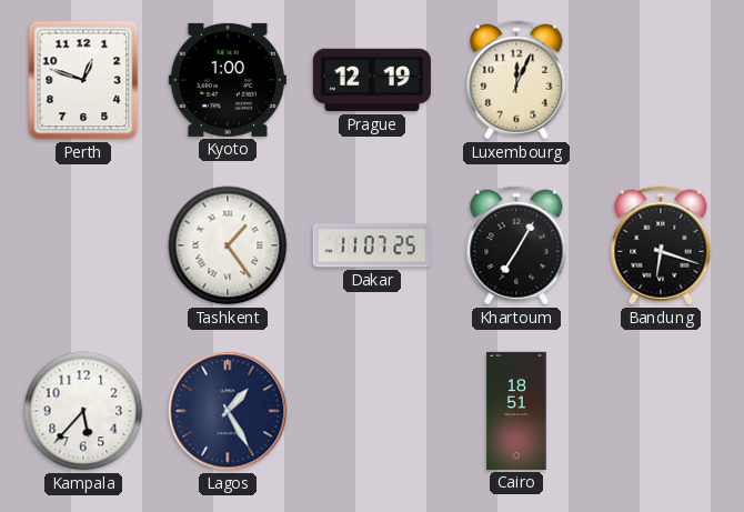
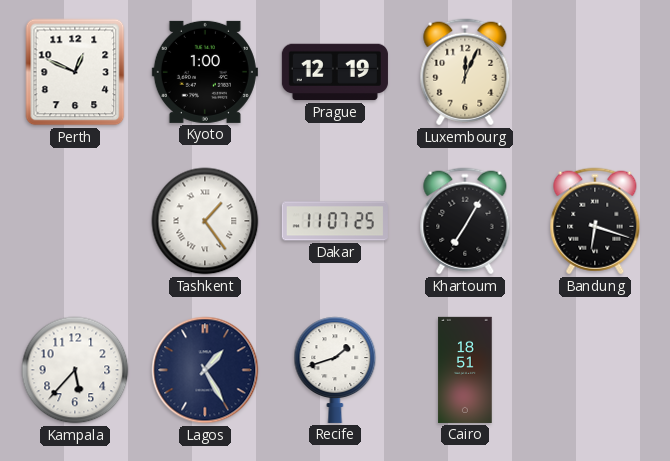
Perth: 12:48 -> 12:49 (75, 72)
Recife: none -> 1:42 (335, 370)
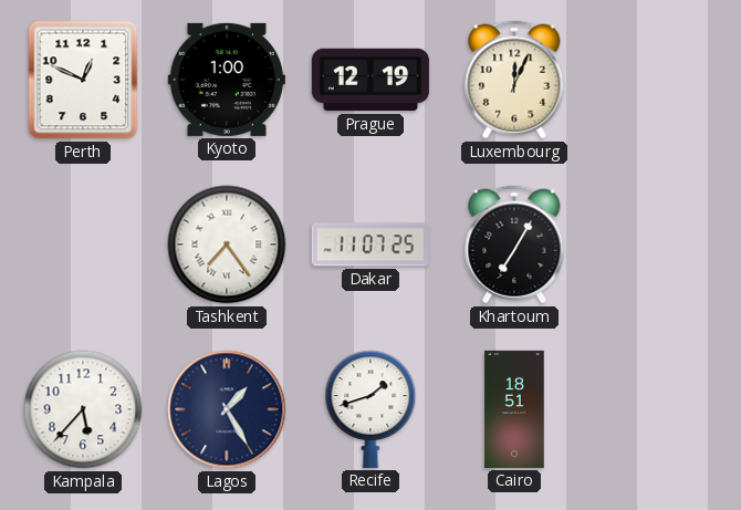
Tashkent: 1:24 -> 7:24 (227, 244)
Bandung: 6:18 -> none (595, 221)
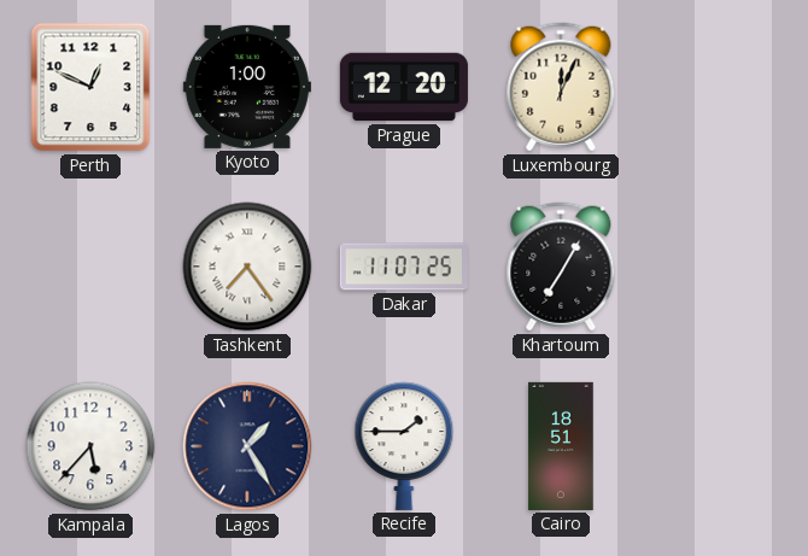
Prague: 12:19 -> 12:20 (404, 87)
Recife: 1:42 -> 1:45 (404, 446)
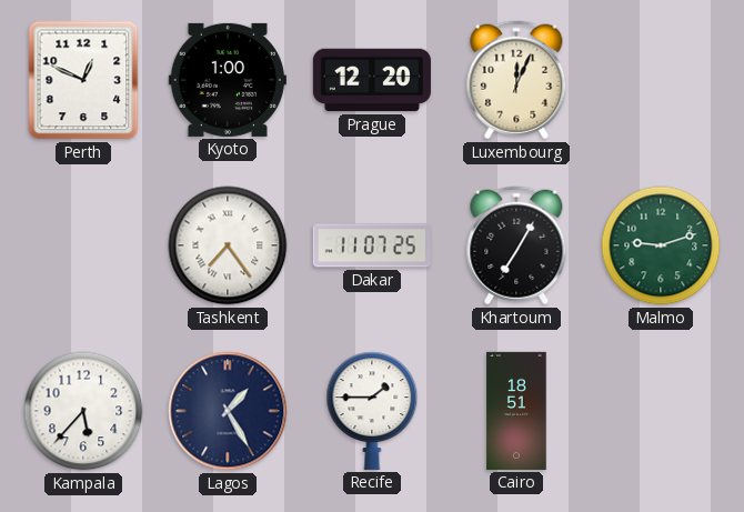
Malmo: none -> 9:12 (661, 245)
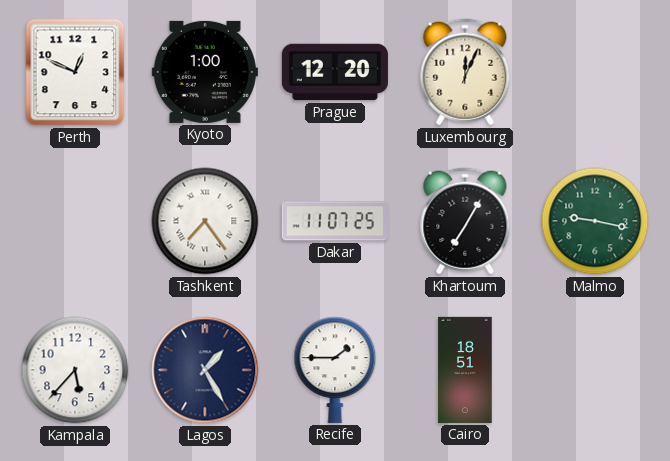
Malmo: 9:12 -> 9:17 (595, 221)
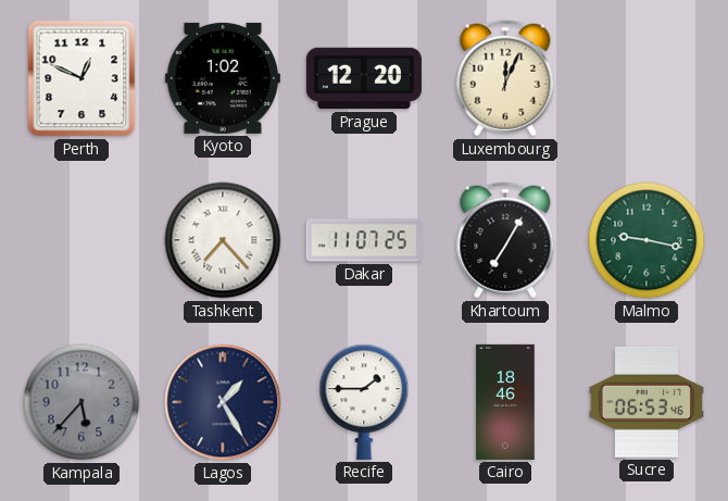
Kyoto: 1:00 -> 1:02 (223, 78)
Tashkent: 7:24 -> 7:23 (223, 240)
Kampala dial: white -> grey (81, 402)
Cairo: 18:51 -> 18:46 (505, 402)
Sucre: none -> 06:53 (647, 402)
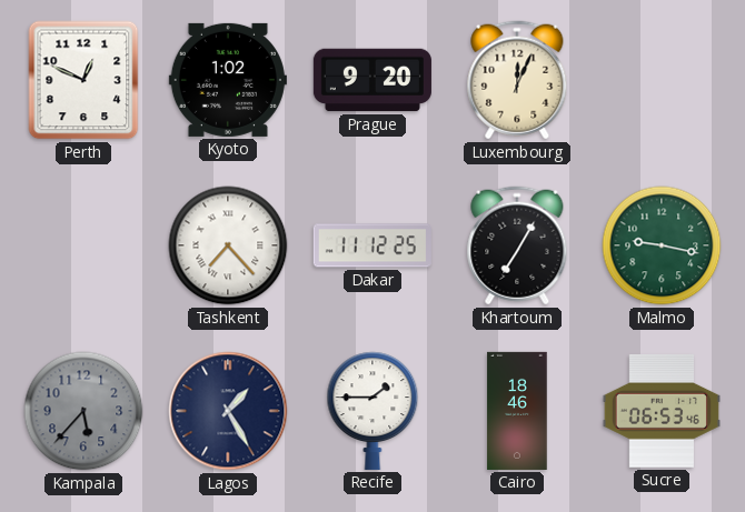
Prague: 12:20 -> 9:20 (372, 80)
Dakar: 11:07 -> 11:12 (372, 245)
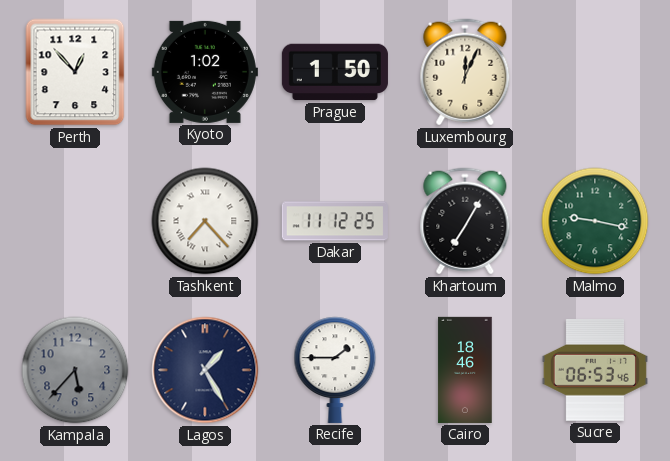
Perth: 12:49 -> 12:53 (75, 72)
Prague: 9:20 -> 1:50 (335, 72)
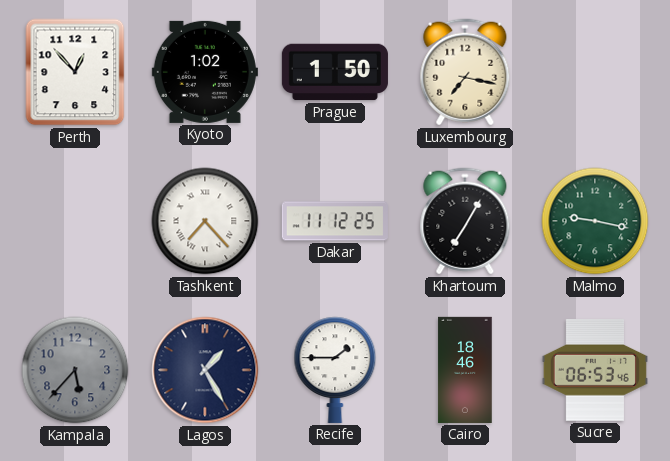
Luxembourg: 12:04 -> 7:17 (465, 72)
